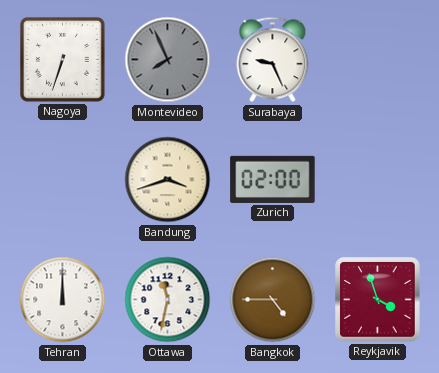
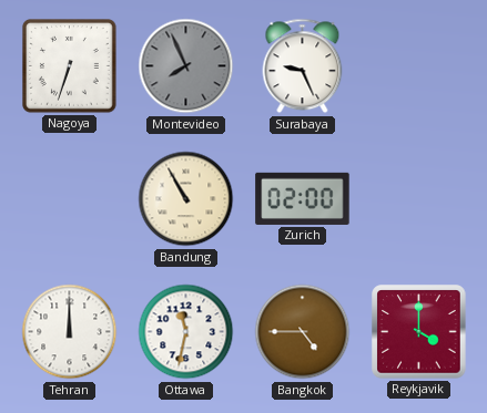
Bandung: 3:42 -> 10:55 (186, 199)
Reykjavik: 3:57 -> 4:00 (419, 332)
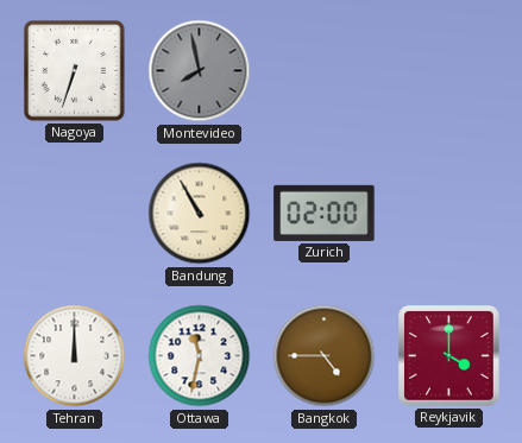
Montevideo: 7:56 -> 7:58 (200, 71)
Surabaya: 9:26 -> none (303, 66)
